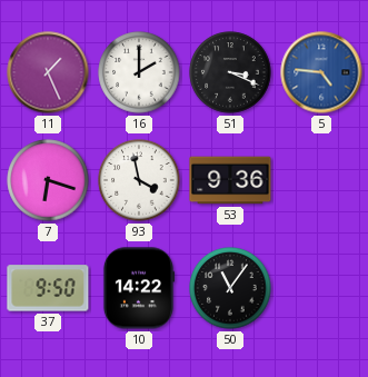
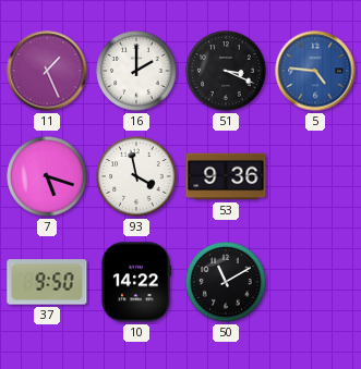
7: 6:18 -> 5:18 (47, 176)
50: 11:06 -> 11:10 (226, 282)
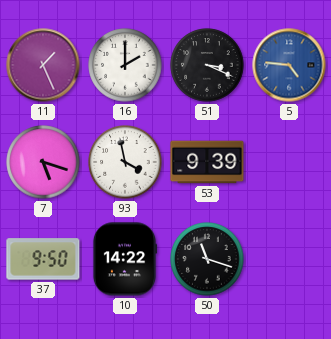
53: 9:36 -> 9:39 (207, 162)
50: 11:10 -> 11:18 (207, 259)
